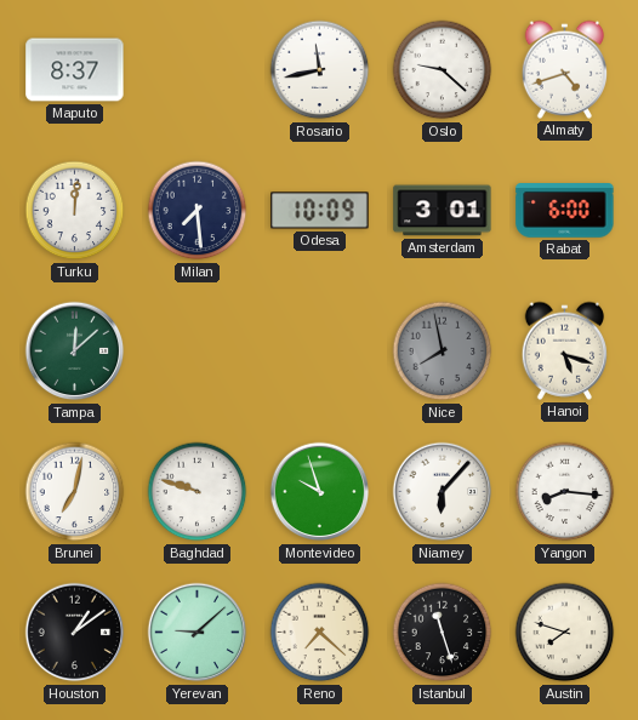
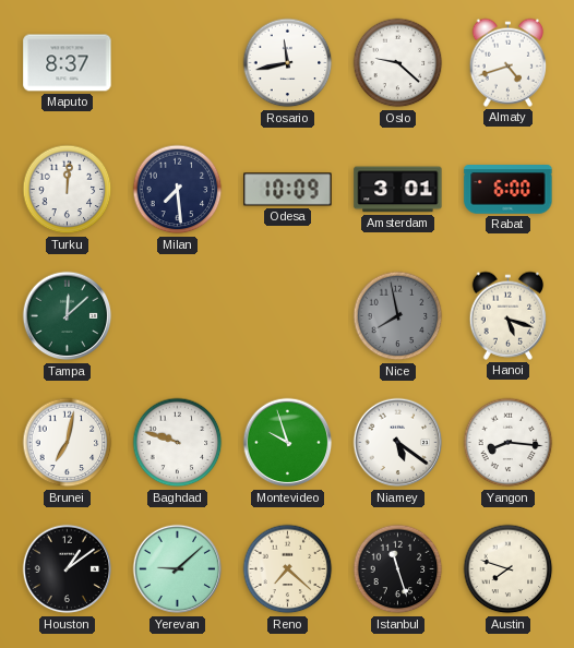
Niamey: 6:07 -> 5:21 (398, 443)
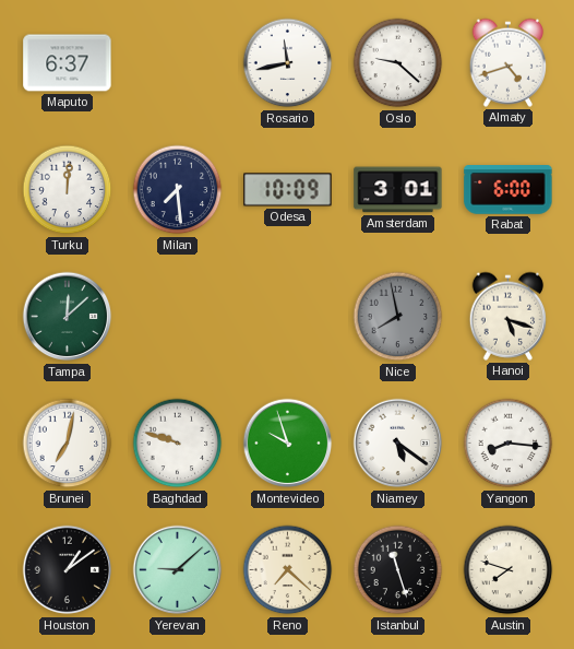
Maputo: 8:37 -> 6:37 (68, 63)
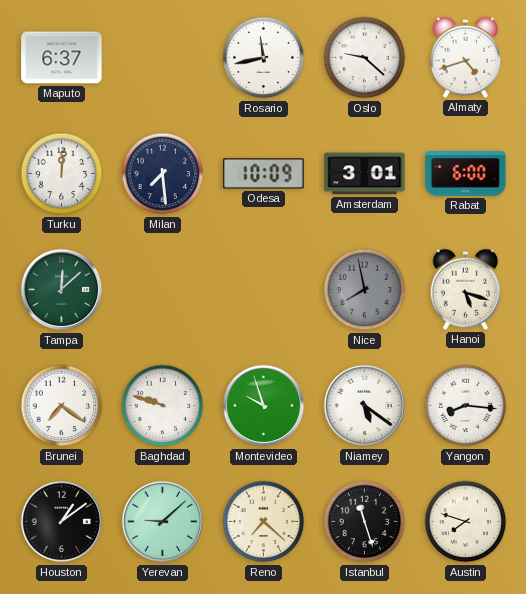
Brunei: 7:02 -> 7:21 (62, 406)
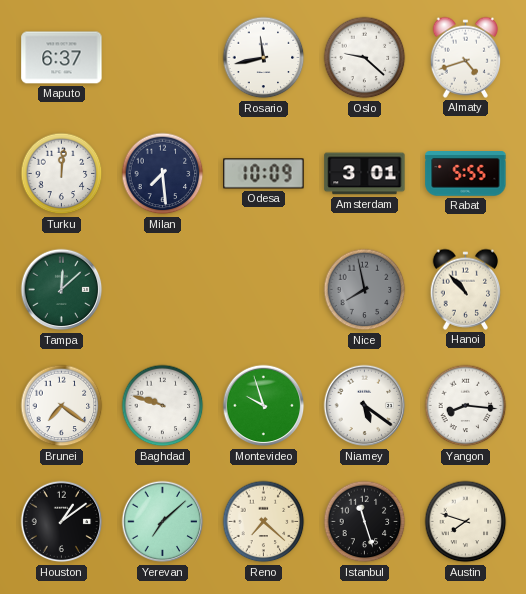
Rabat: 6:00 -> 5:55 (466, 174)
Hanoi: 5:18 -> 10:53 (466, 289)
Yerevan: 9:08 -> 7:08 (163, 522)
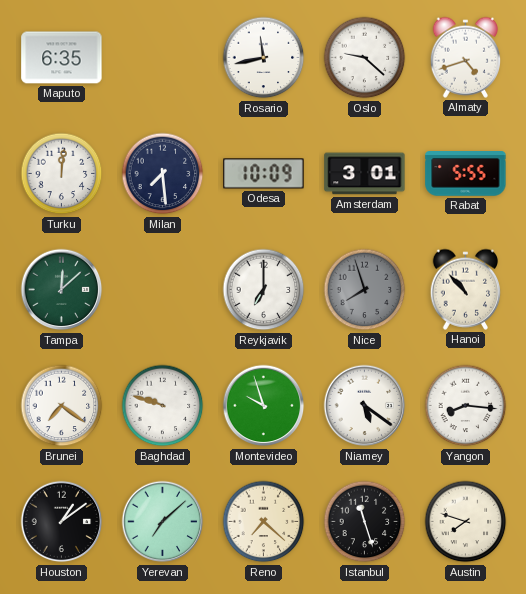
Maputo: 6:37 -> 6:35 (62, 58)
Reykjavik: none -> 7:00 (264, 290)
Nice: 7:58 -> 7:57 (365, 290)
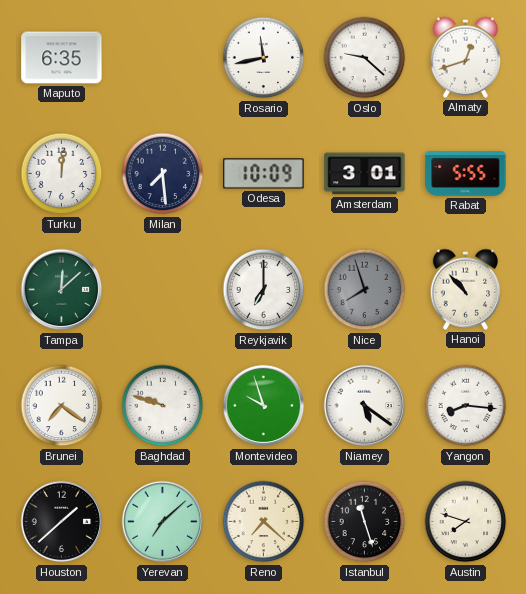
Almaty: 4:42 -> 12:42 (466, 57)
Houston: 1:09 -> 1:38 (62, 522)
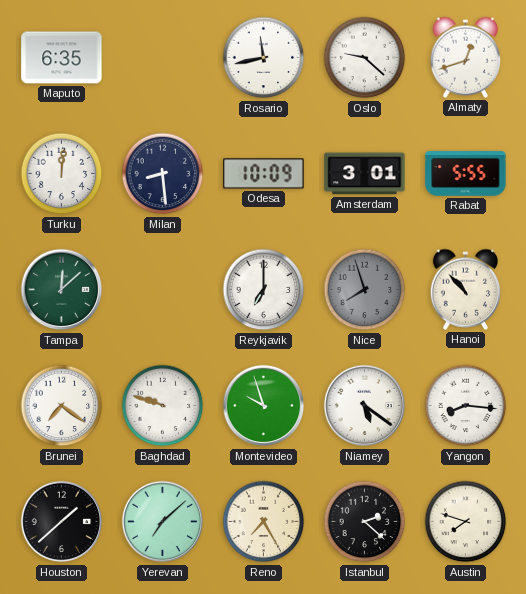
Milan: 7:29 -> 8:29 (163, 174)
Reno: 7:22 -> 7:25 (264, 522)
Istanbul: 11:27 -> 2:22 (365, 522)
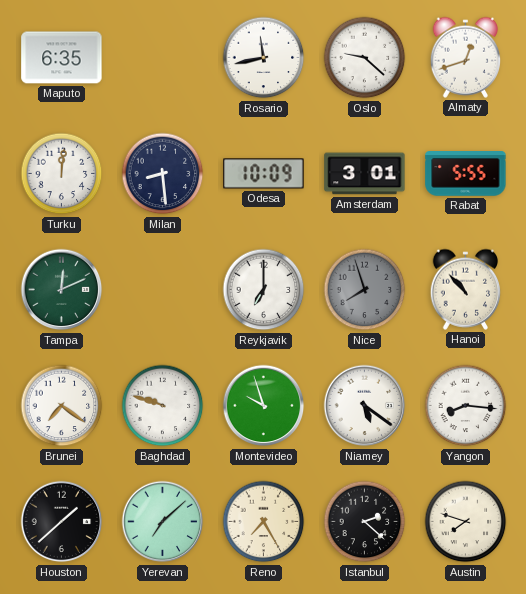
Tampa: 12:08 -> 12:11 (62, 290)
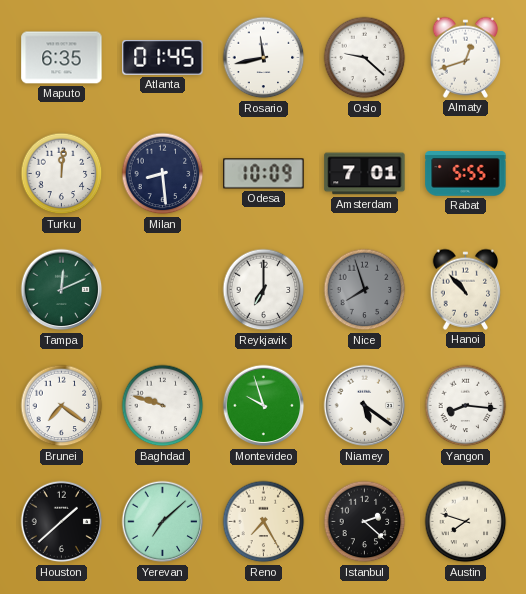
Atlanta: none -> 01:45 (163, 57)
Amsterdam: 3:01 -> 7:01 (365, 174)
